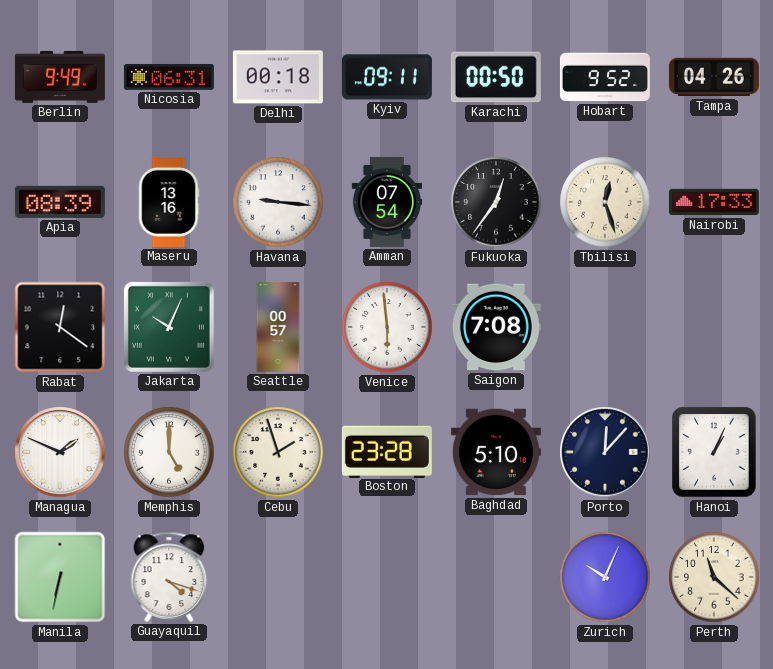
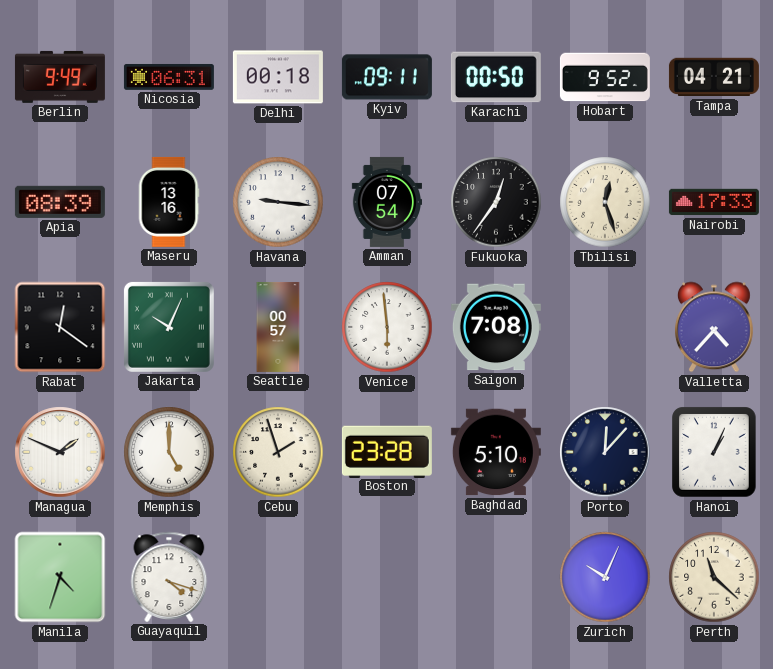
Tampa: 04:26 -> 04:21 (714, 77)
Valletta: none -> 4:37 (714, 327)
Manila: 6:32 -> 4:33 (60, 577)
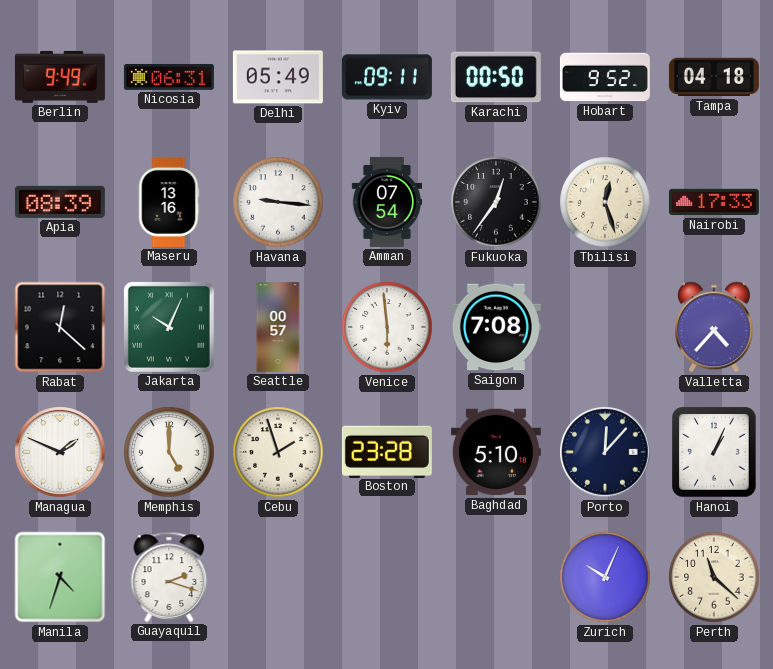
Delhi: 00:18 -> 05:49 (278, 77)
Tampa: 04:21 -> 04:18 (714, 77)
Rabat: 12:21 -> 12:22 (60, 327)
Guayaquil: 4:18 -> 2:18 (169, 577)
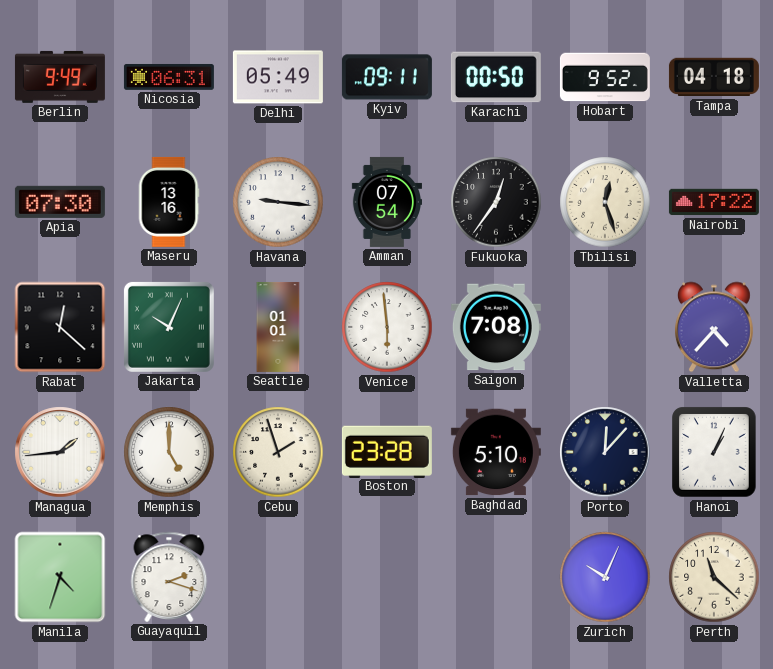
Apia: 08:39 -> 07:30 (60, 202)
Nairobi: 17:33 -> 17:22 (714, 202)
Seattle: 00:57 -> 01:01 (278, 327)
Managua: 1:49 -> 1:44 (60, 452)
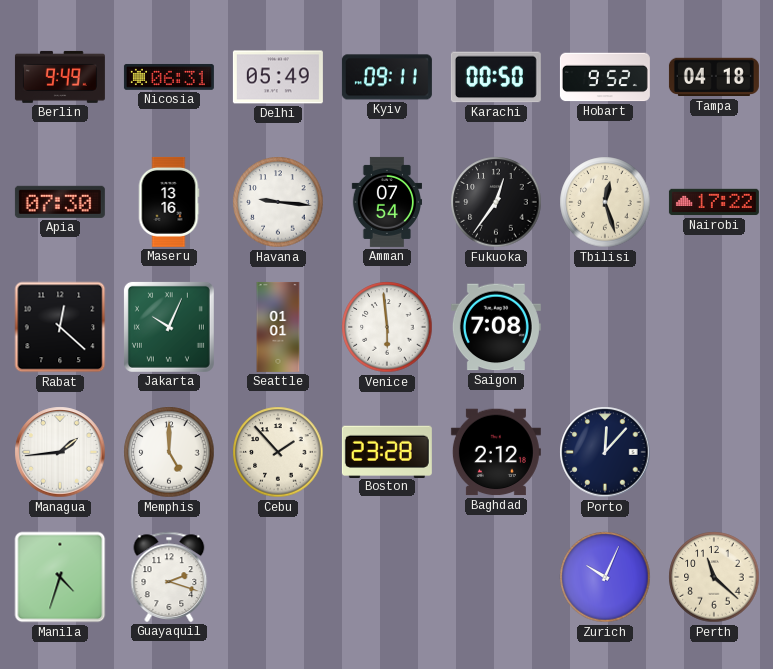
Valletta: 4:37 -> none (714, 327)
Cebu: 1:57 -> 1:53 (278, 452)
Baghdad: 5:10 -> 2:12 (496, 452)
Hanoi: 1:04 -> none (714, 452)
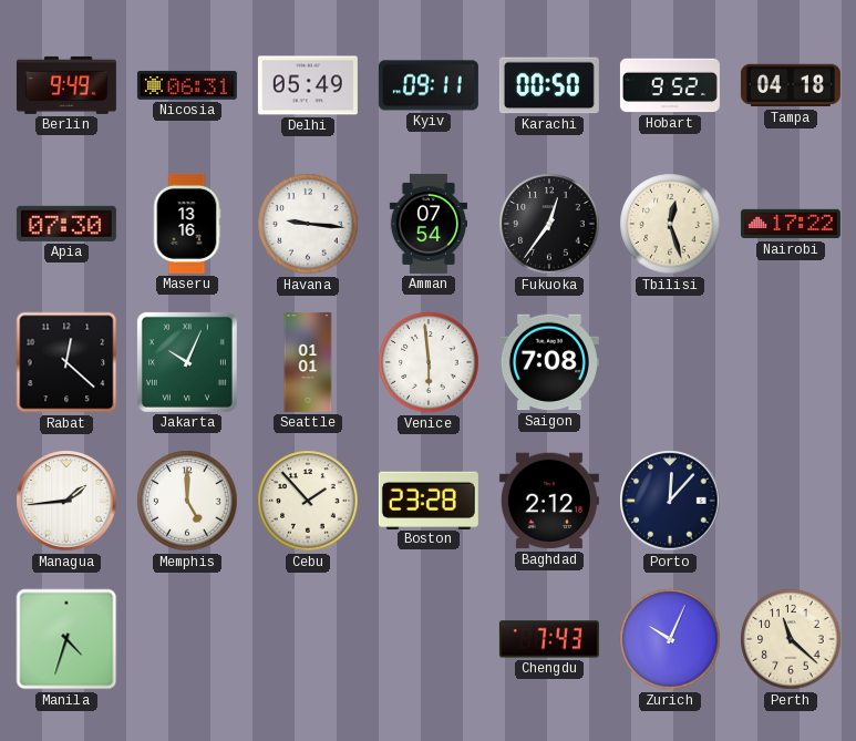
Guayaquil: 2:18 -> none (169, 577)
Chengdu: none -> 7:43 (549, 639)
